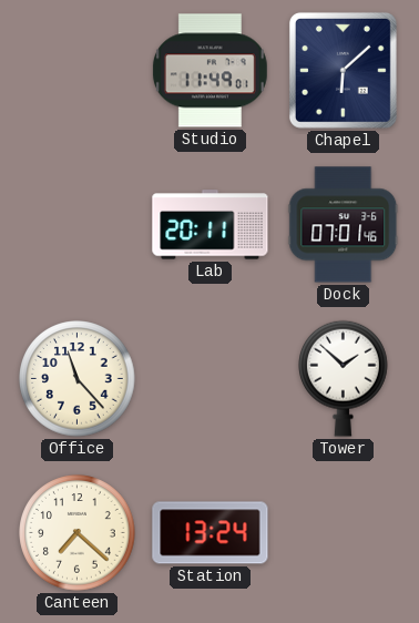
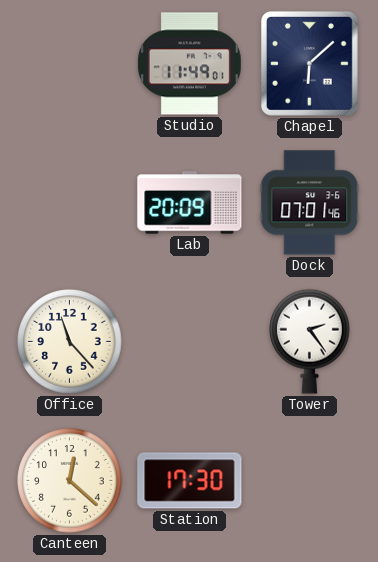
Lab: 20:11 -> 20:09 (190, 203)
Tower: 1:52 -> 2:24 (310, 341)
Canteen: 7:22 -> 12:22 (70, 481)
Station: 13:24 -> 17:30 (190, 481)
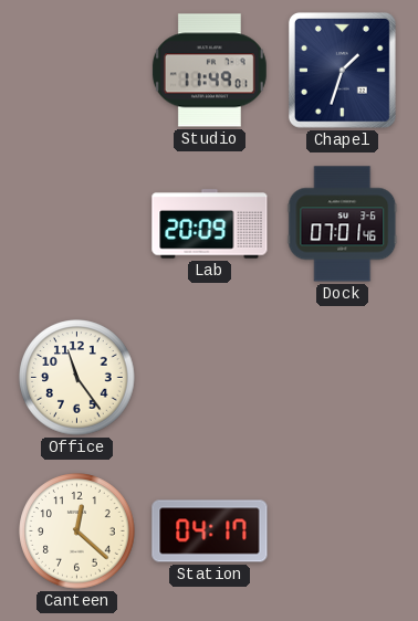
Chapel: 6:08 -> 1:33 (342, 70)
Office: 11:23 -> 11:24 (77, 378)
Tower: 2:24 -> none (310, 341)
Station: 17:30 -> 04:17 (210, 531)
